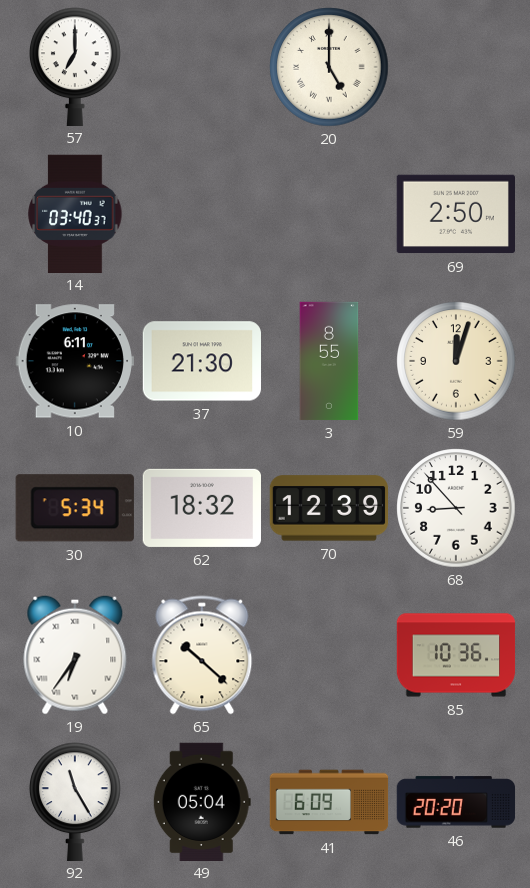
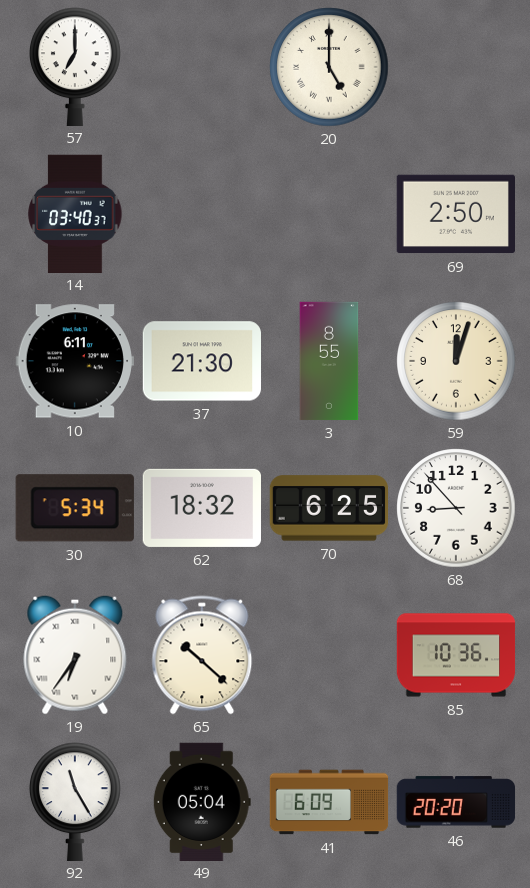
70: 12:39 -> 6:25 (329, 508)
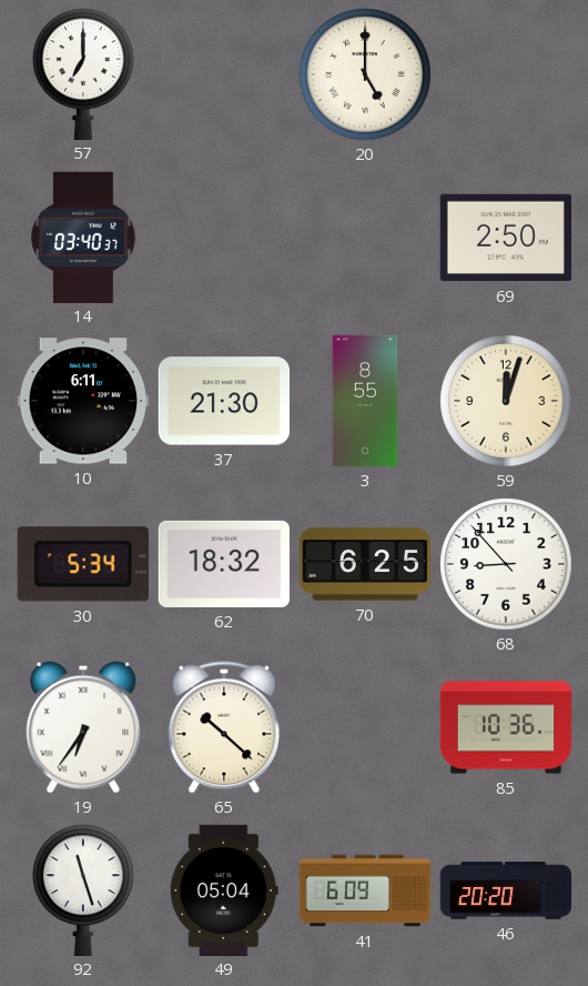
92: 11:25 -> 11:27 (84, 889)
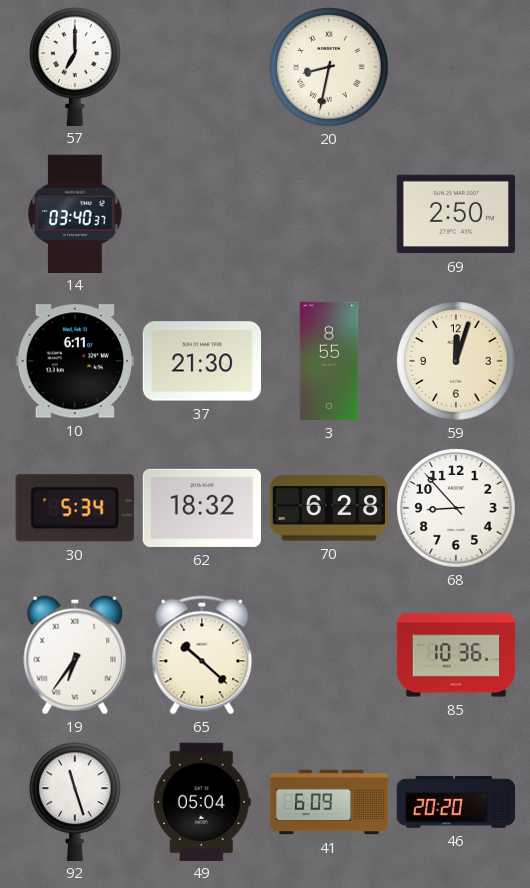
20: 5:00 -> 8:32 (329, 67)
70: 6:25 -> 6:28 (329, 508)
